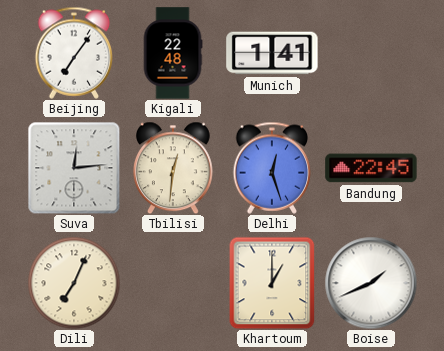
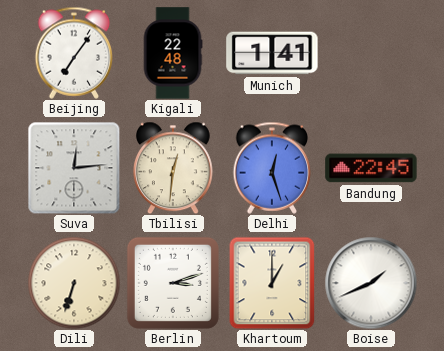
Dili: 7:04 -> 6:33 (74, 283)
Berlin: none -> 3:12 (173, 283)
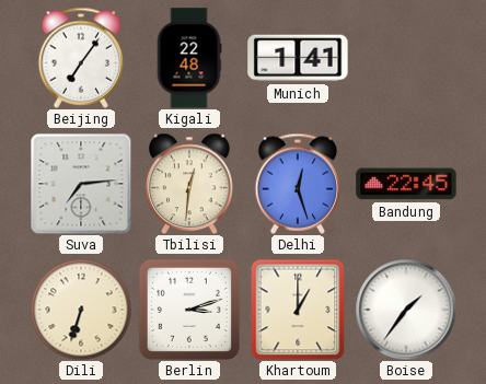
Suva: 12:14 -> 7:14 (81, 184)
Boise: 1:41 -> 1:36 (406, 310)
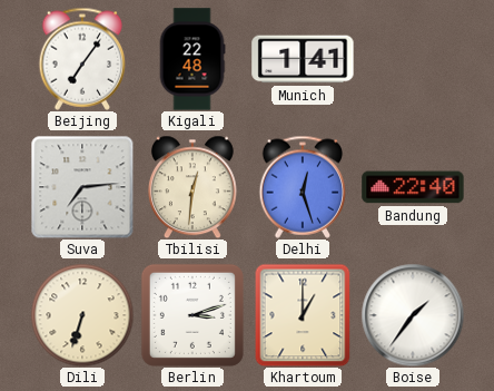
Bandung: 22:45 -> 22:40 (413, 187)
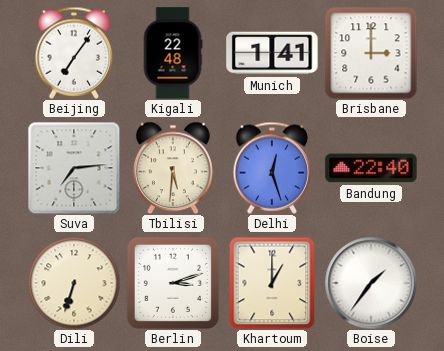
Brisbane: none -> 3:00 (371, 53)
Tbilisi: 12:31 -> 5:31 (173, 168)
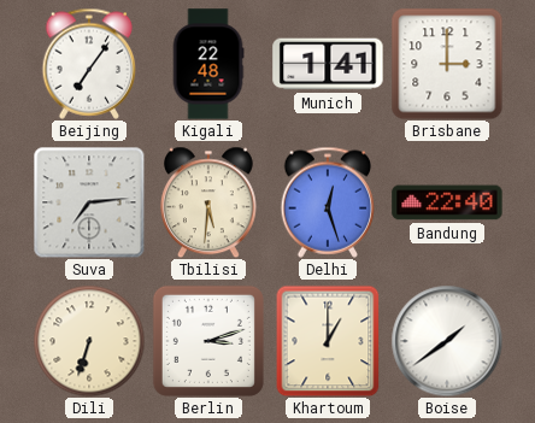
Boise: 1:36 -> 1:39 (447, 341)
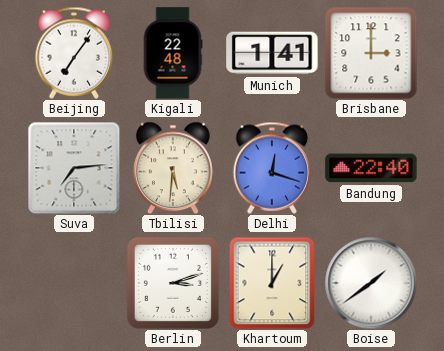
Delhi: 12:27 -> 12:18 (272, 168)
Dili: 6:33 -> none (89, 341)
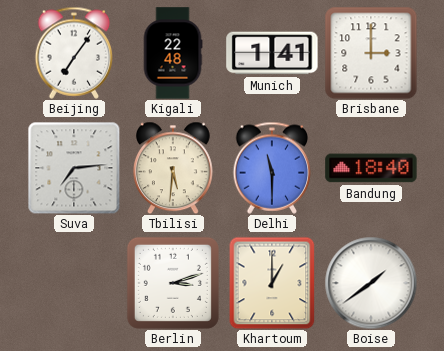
Delhi: 12:18 -> 11:30 (272, 168)
Bandung: 22:40 -> 18:40 (371, 168)
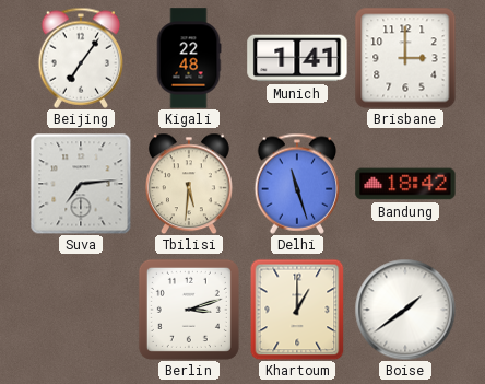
Delhi: 11:30 -> 11:27 (297, 184)
Bandung: 18:40 -> 18:42 (405, 184)
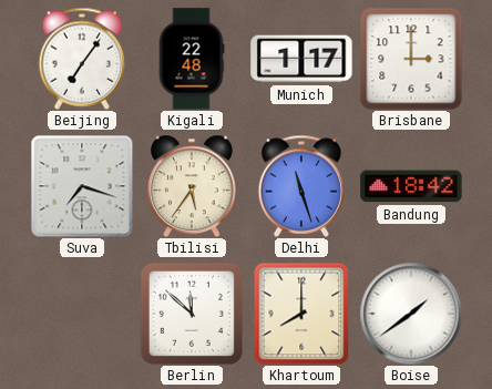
Munich: 1:41 -> 1:17 (301, 59)
Suva: 7:14 -> 7:18 (82, 186)
Tbilisi: 5:31 -> 5:36 (192, 186)
Berlin: 3:12 -> 11:52 (192, 314)
Khartoum: 1:00 -> 8:00 (301, 314)
